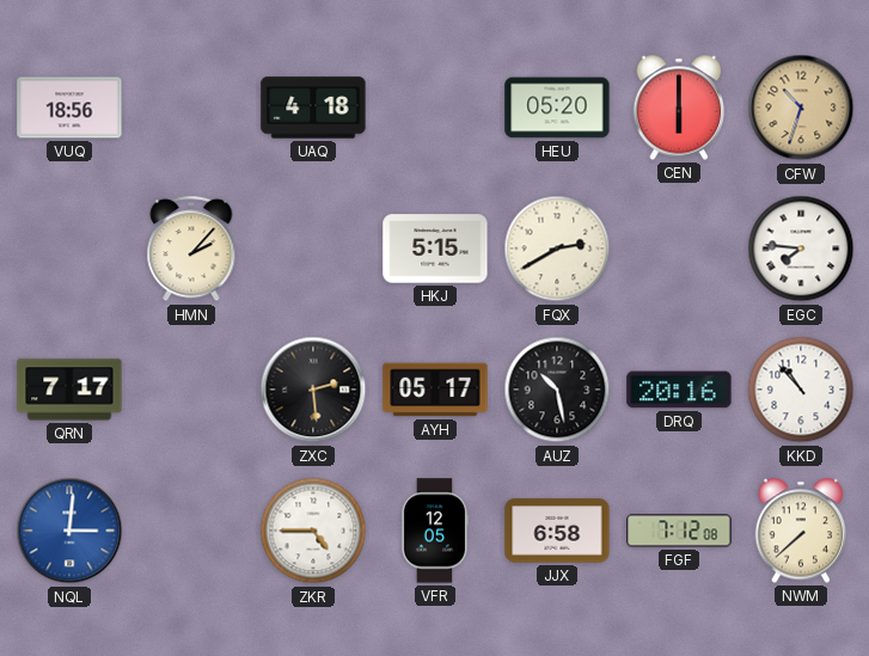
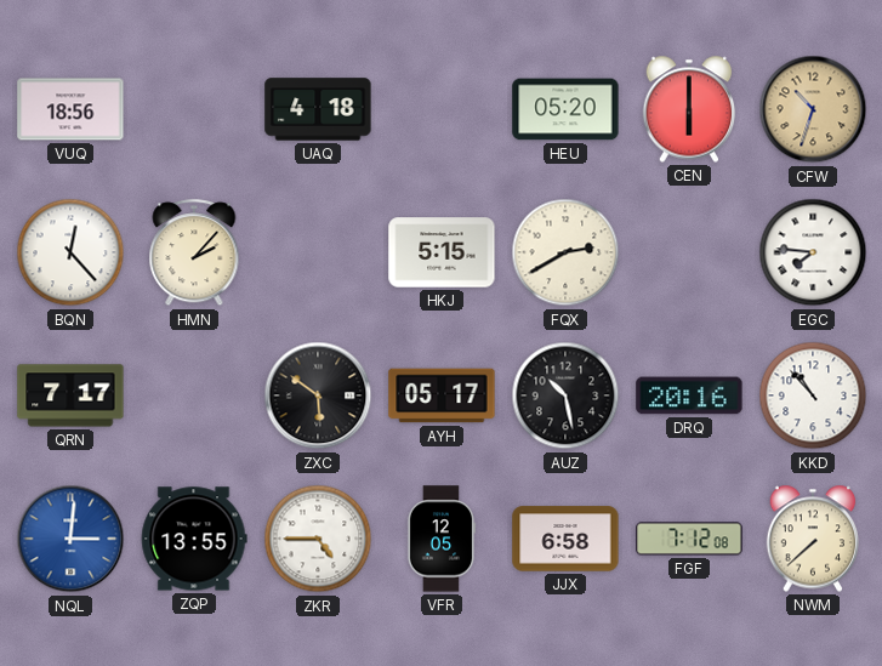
BQN: none -> 12:23 (70, 252)
ZXC: 2:29 -> 5:51 (318, 395)
ZQP: none -> 13:55 (194, 539)
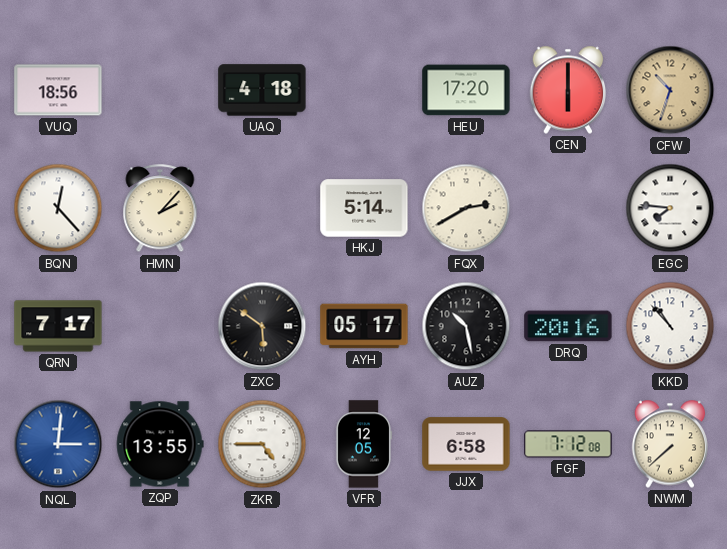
HEU: 05:20 -> 17:20 (466, 90)
HKJ: 5:15 -> 5:14 (364, 208)
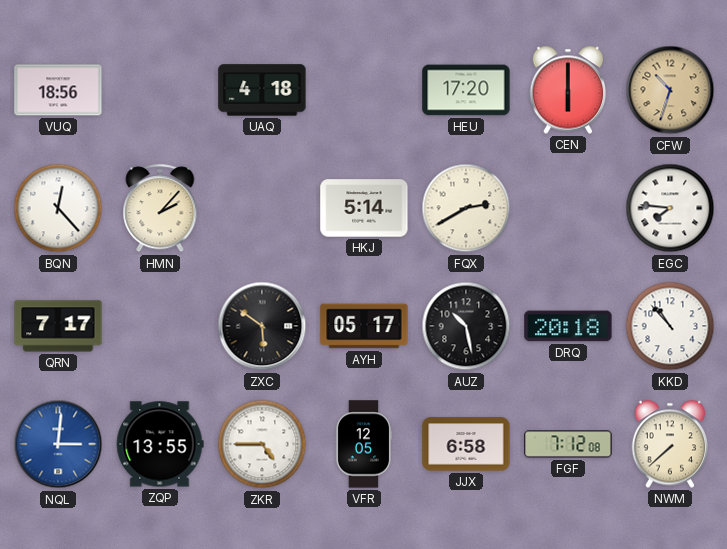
DRQ: 20:16 -> 20:18 (568, 326)
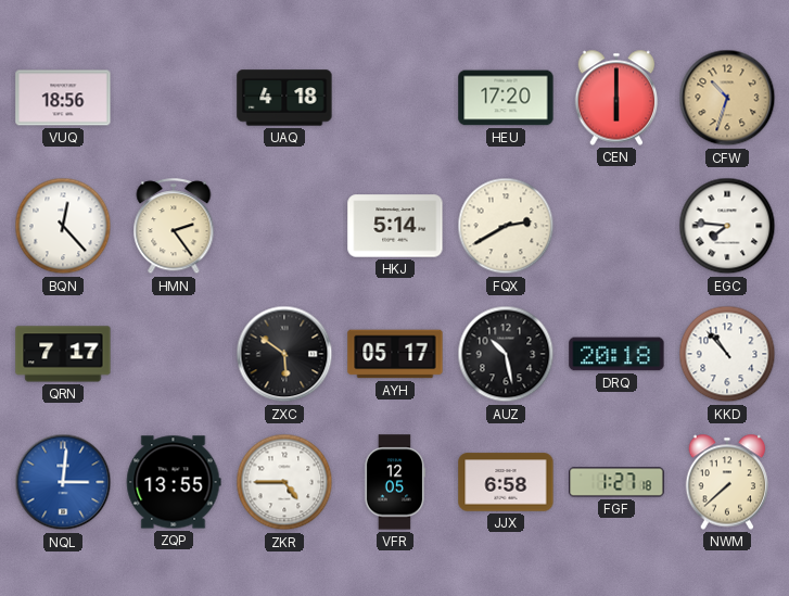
HMN: 2:07 -> 2:24 (174, 227)
FGF: 7:12 -> 1:27 (616, 482)
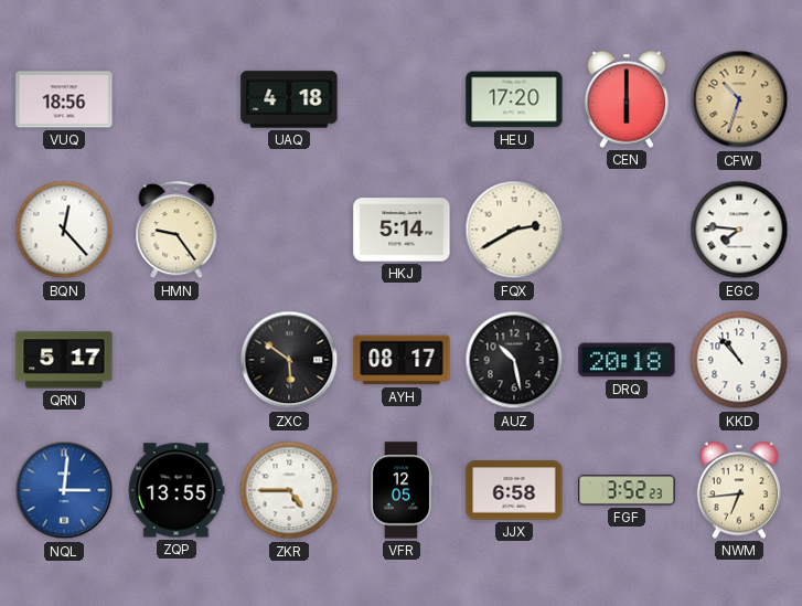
HMN: 2:24 -> 9:24 (177, 231)
QRN: 7:17 -> 5:17 (64, 360)
AYH: 05:17 -> 08:17 (402, 360)
FGF: 1:27 -> 3:52 (627, 490)
NWM: 7:38 -> 6:44 (739, 490)
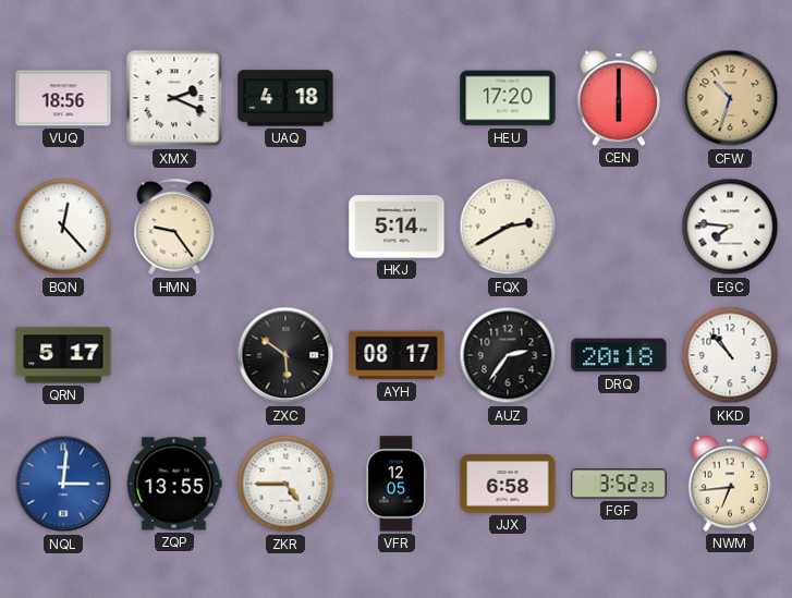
XMX: none -> 2:19 (174, 98)
AUZ: 10:28 -> 2:36 (508, 355)
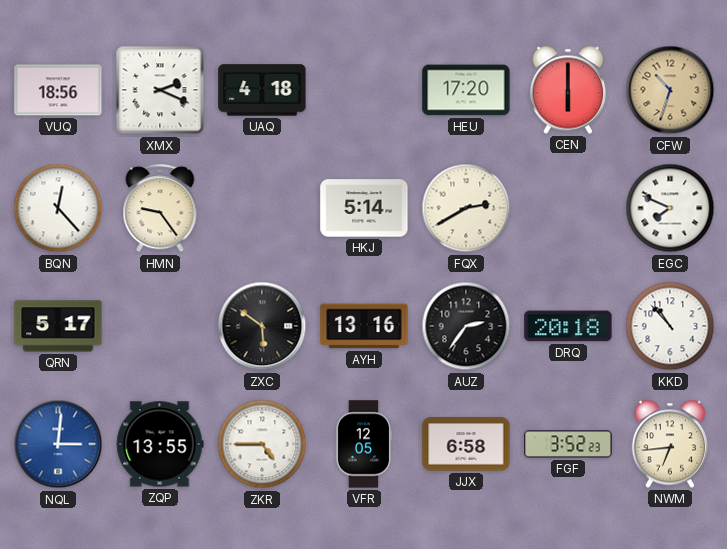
EGC: 7:46 -> 7:49 (670, 208)
AYH: 08:17 -> 13:16 (364, 326)
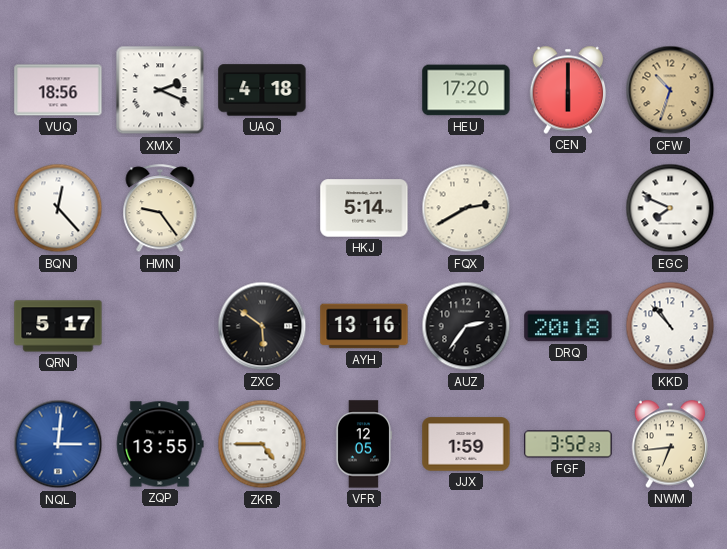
JJX: 6:58 -> 1:59 (466, 444)
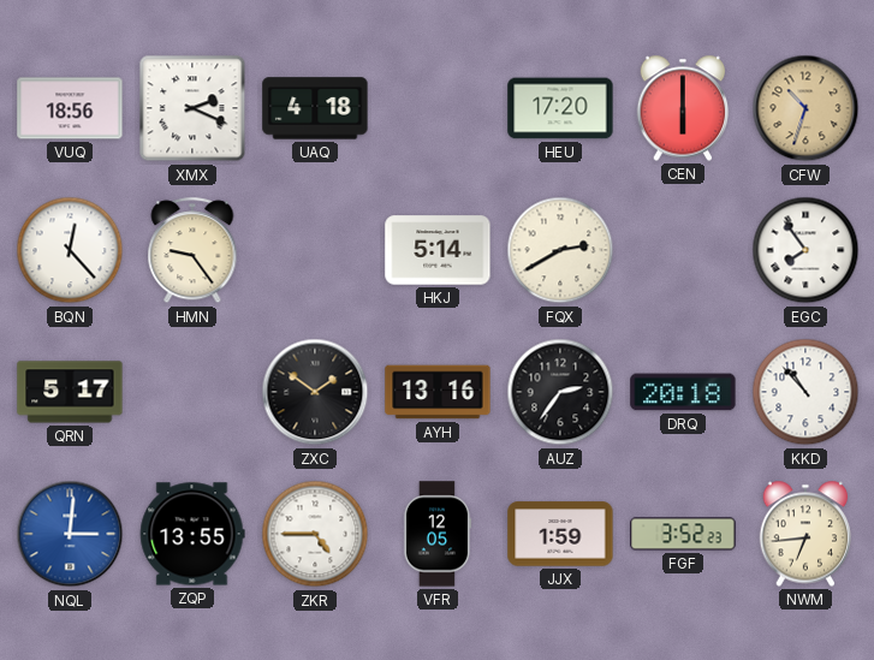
EGC: 7:49 -> 7:54 (805, 250)
ZXC: 5:51 -> 1:51 (315, 392)
